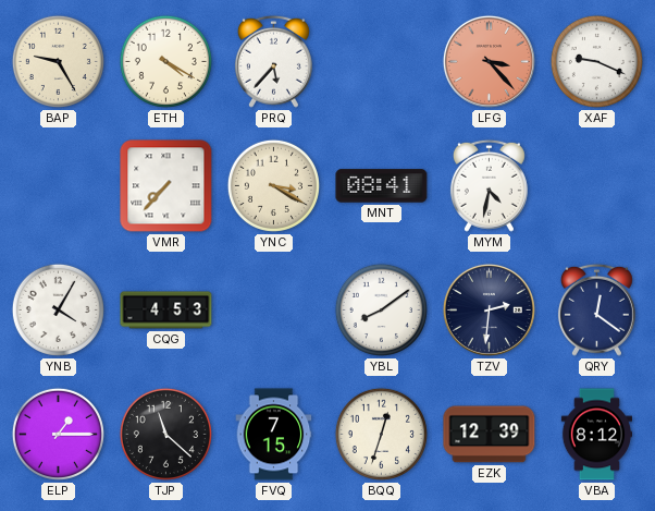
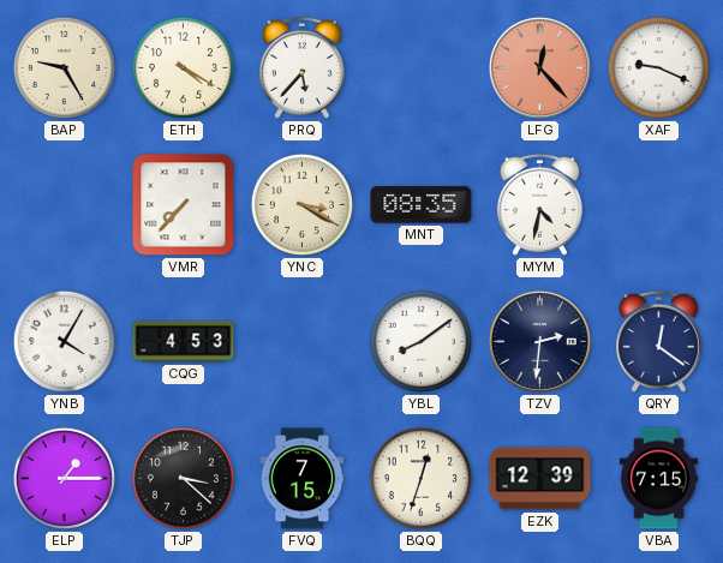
LFG: 3:23 -> 12:23 (539, 67)
MNT: 08:41 -> 08:35 (422, 205)
TJP: 11:22 -> 3:22 (183, 478)
VBA: 8:12 -> 7:15 (658, 479)
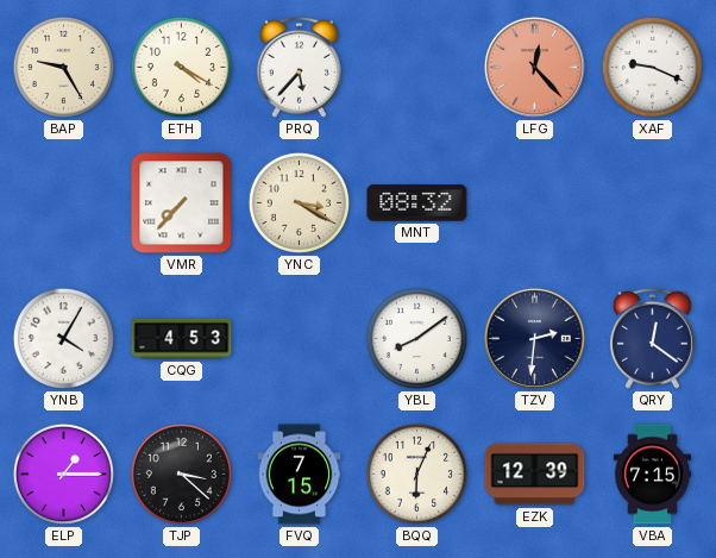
MNT: 08:35 -> 08:32 (417, 203)
MYM: 4:32 -> none (539, 204)
BQQ: 12:33 -> 6:04 (416, 474)
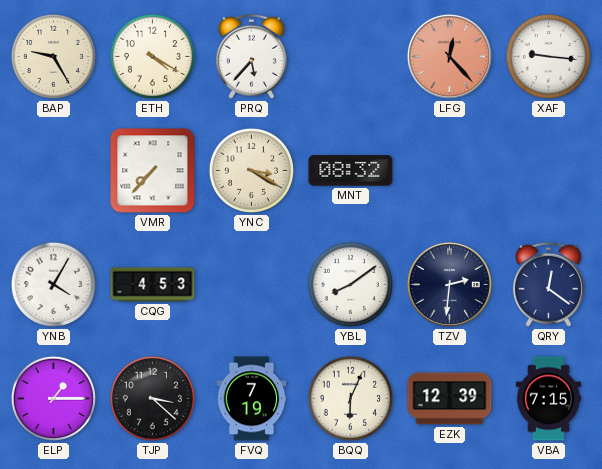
XAF: 9:19 -> 9:16 (548, 56)
FVQ: 7:15 -> 7:19 (252, 399)
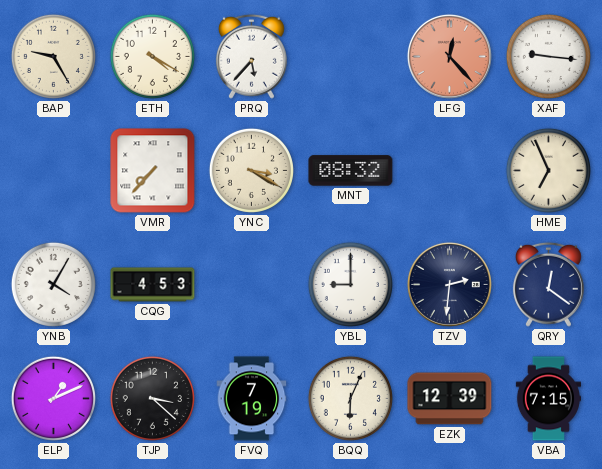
HME: none -> 6:56 (548, 170)
YBL: 8:09 -> 9:00 (350, 284)
ELP: 1:15 -> 1:11 (53, 398)
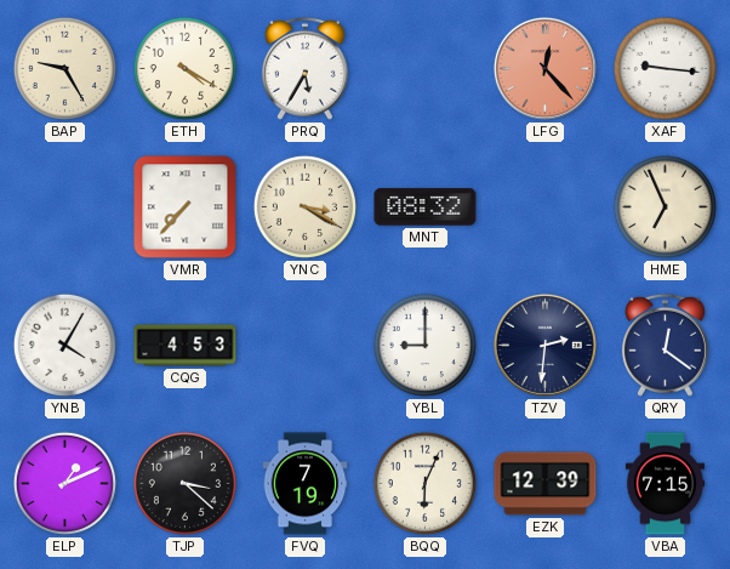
PRQ: 5:37 -> 5:35 (304, 68)
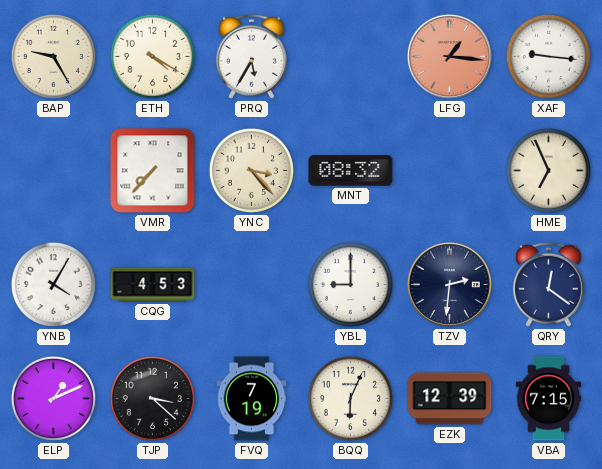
LFG: 12:23 -> 1:16 (449, 56)
YNC: 3:20 -> 3:23 (251, 170)
